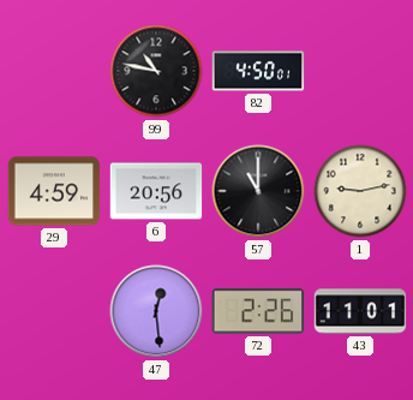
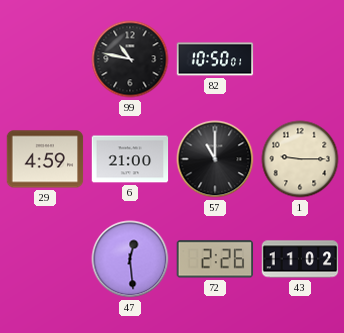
82: 4:50 -> 10:50 (215, 59)
6: 20:56 -> 21:00 (130, 159)
1: 9:13 -> 9:15 (300, 159)
43: 11:01 -> 11:02 (300, 259)
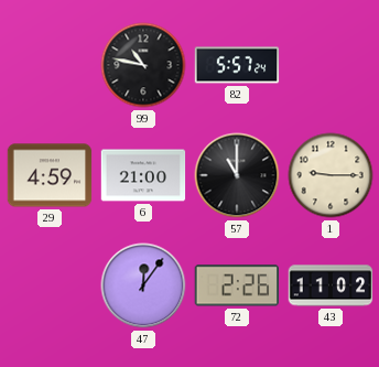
82: 10:50 -> 5:57 (237, 65)
47: 12:29 -> 12:06 (143, 285)
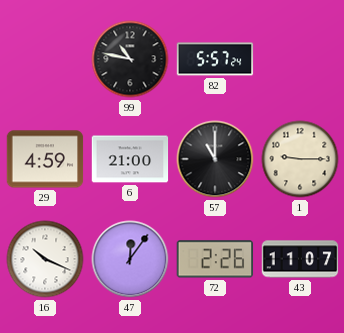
16: none -> 10:19 (45, 259)
43: 11:02 -> 11:07 (300, 259)
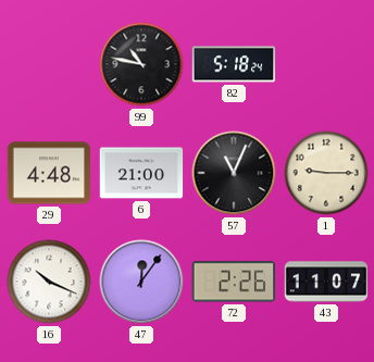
82: 5:57 -> 5:18 (234, 64)
29: 4:59 -> 4:48 (49, 173)
57: 11:00 -> 11:04 (234, 173)
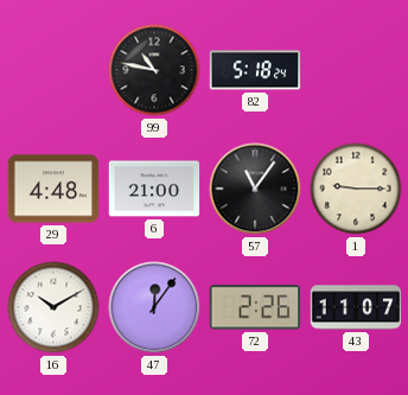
57: 11:04 -> 11:06 (255, 189)
16: 10:19 -> 10:10 (53, 307)
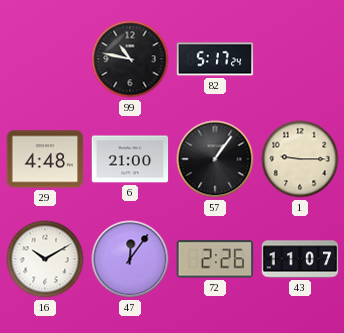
82: 5:18 -> 5:17 (215, 59)
57: 11:06 -> 1:06 (215, 159)
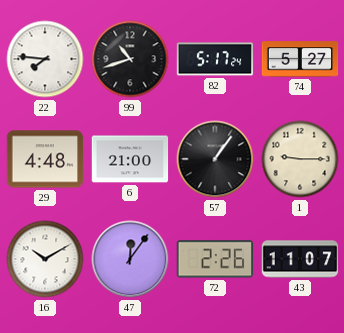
22: none -> 7:46 (45, 59)
99: 10:47 -> 10:42 (130, 59)
74: none -> 5:27 (300, 59)
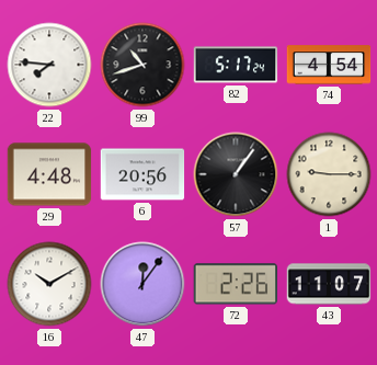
74: 5:27 -> 4:54 (329, 65)
6: 21:00 -> 20:56 (142, 174)
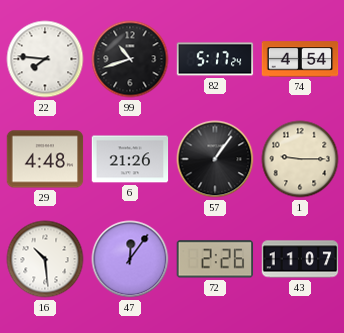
6: 20:56 -> 21:26 (130, 159)
16: 10:10 -> 10:29 (45, 259)
